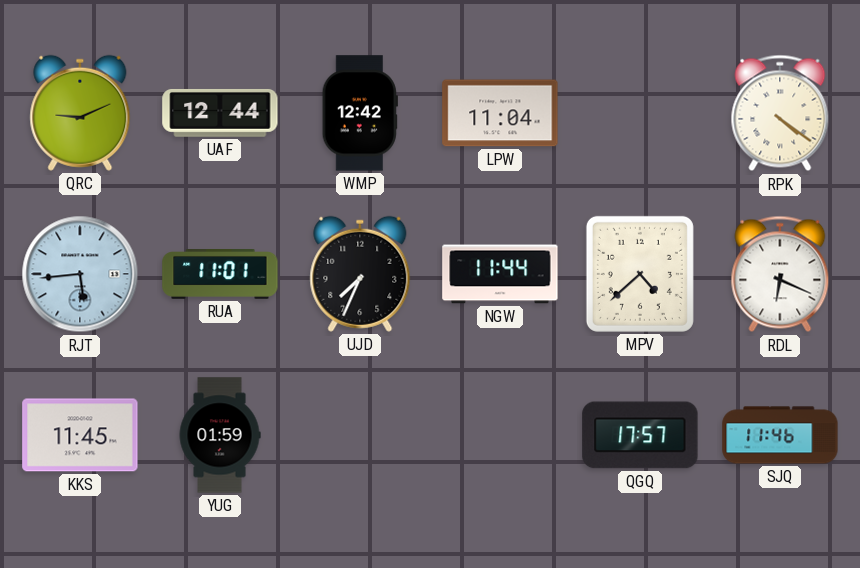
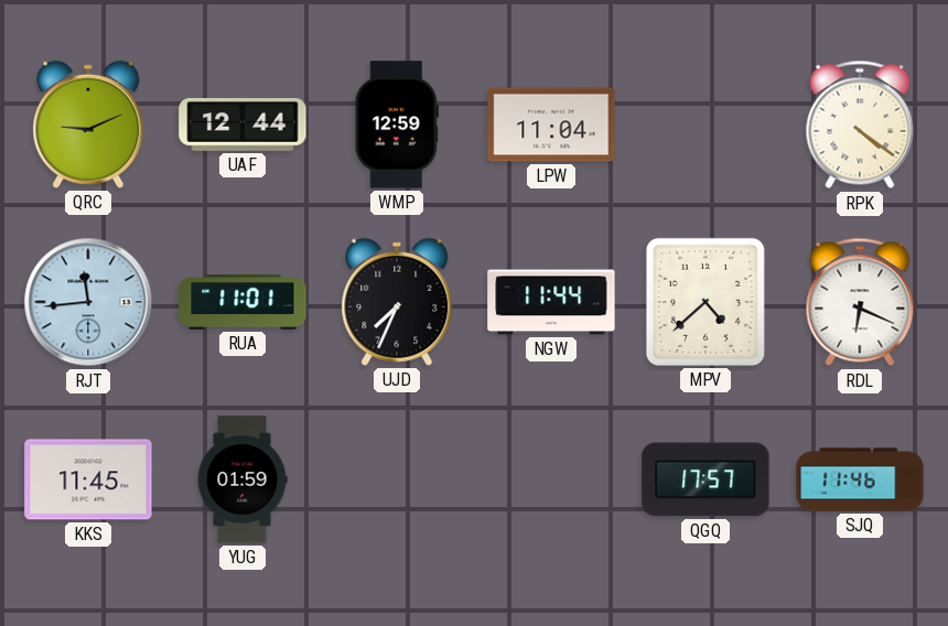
WMP: 12:42 -> 12:59 (397, 125)
RJT: 5:44 -> 11:44 (88, 302)
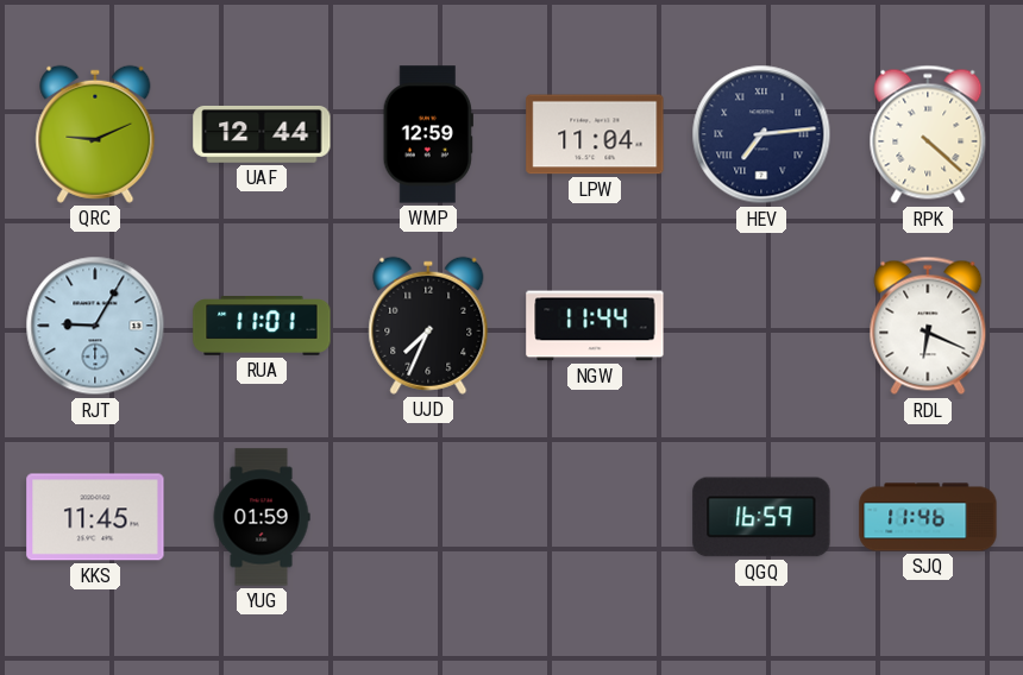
HEV: none -> 7:14 (761, 134)
RPK: 4:21 -> 4:22 (928, 134)
RJT: 11:44 -> 9:05 (95, 326)
MPV: 4:38 -> none (705, 302)
QGQ: 17:57 -> 16:59 (761, 517)
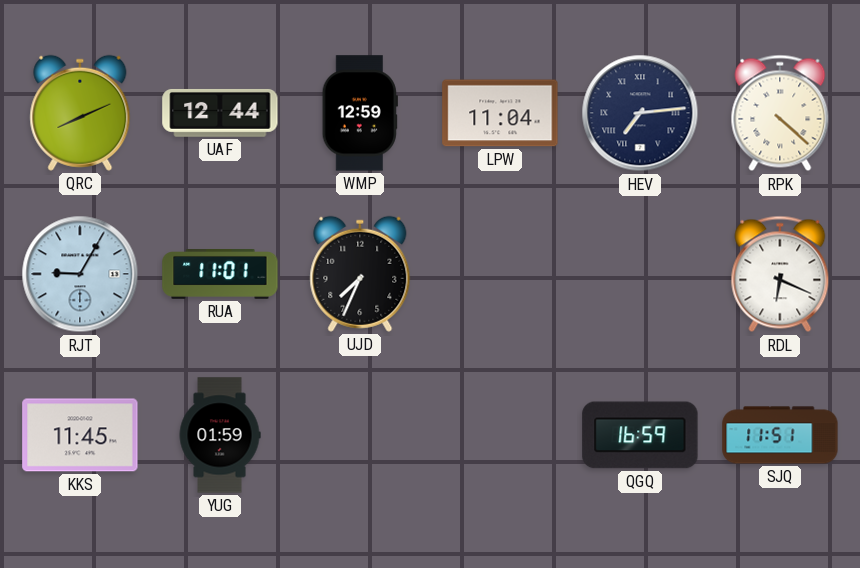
QRC: 9:11 -> 8:11 (80, 113)
NGW: 11:44 -> none (595, 326)
SJQ: 11:46 -> 11:51 (780, 435)
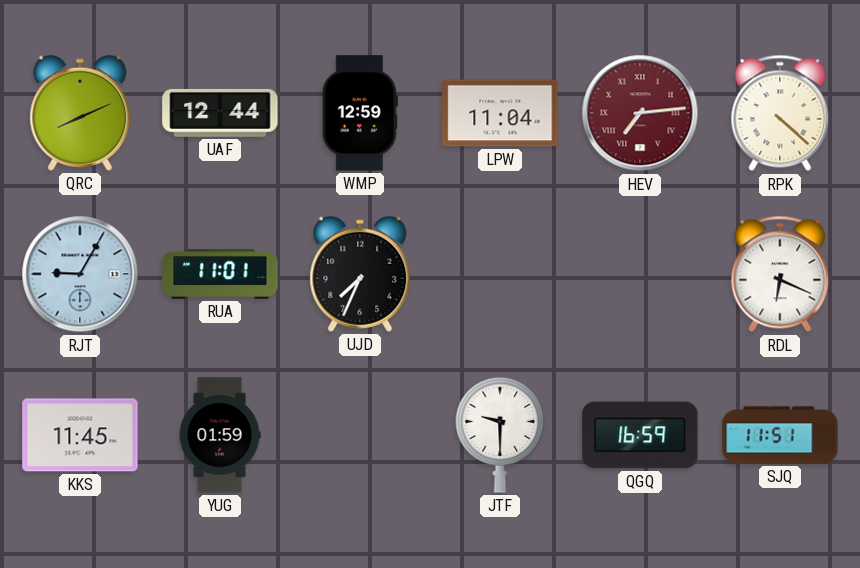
HEV dial: navy -> burgundy (640, 113)
JTF: none -> 9:30 (500, 435)
